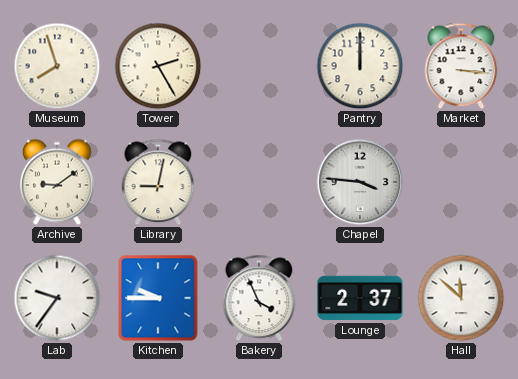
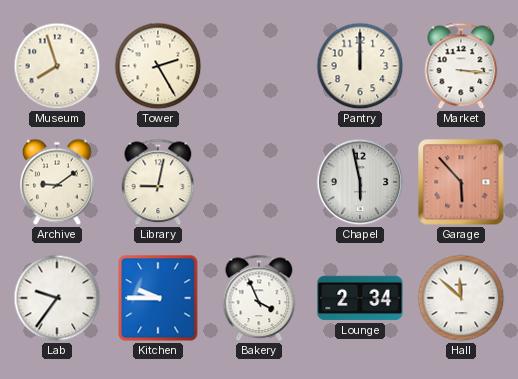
Chapel: 3:46 -> 5:58 (360, 182)
Garage: none -> 5:53 (461, 182)
Lounge: 2:37 -> 2:34 (360, 298)
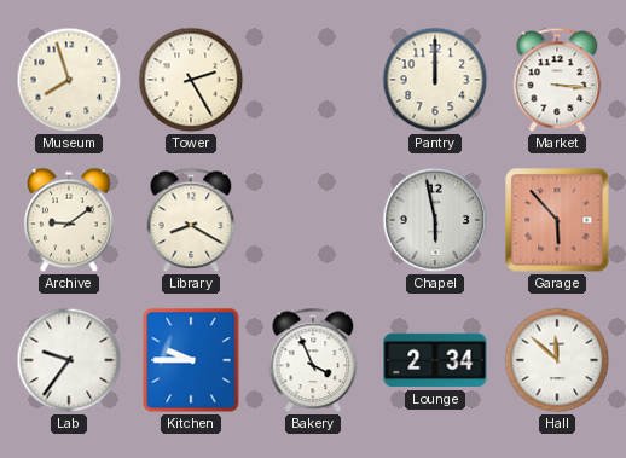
Library: 9:02 -> 8:20 (191, 220)
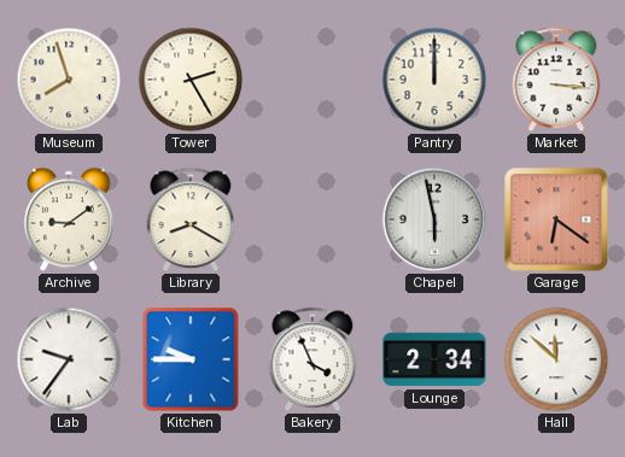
Garage: 5:53 -> 6:21 (556, 219)
